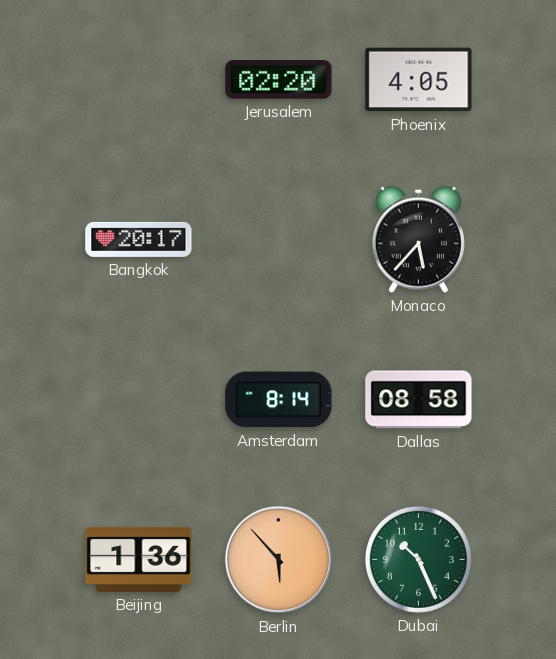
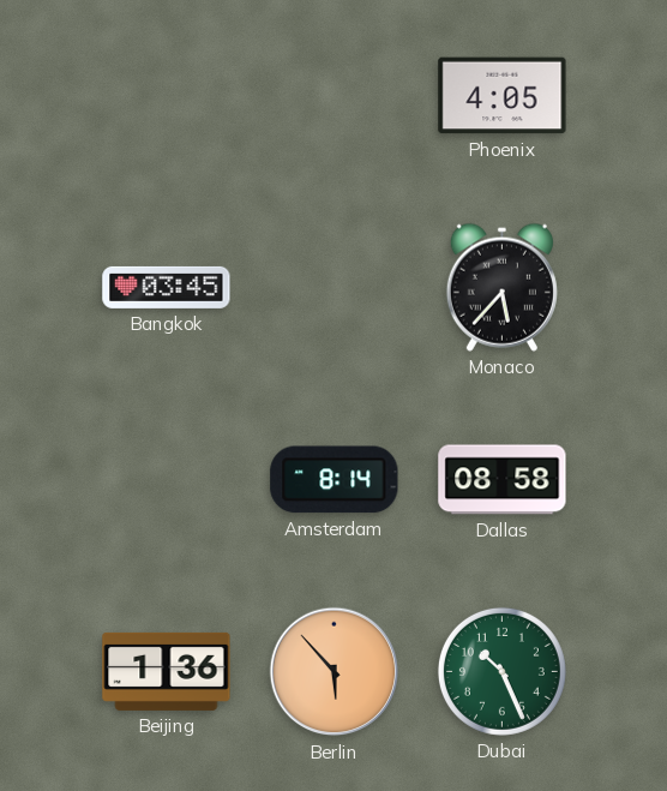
Jerusalem: 02:20 -> none (279, 80)
Bangkok: 20:17 -> 03:45 (167, 287)
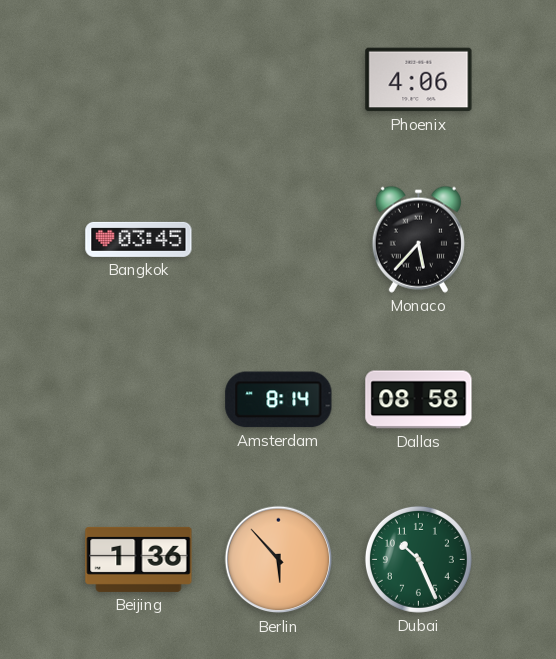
Phoenix: 4:05 -> 4:06 (419, 80)
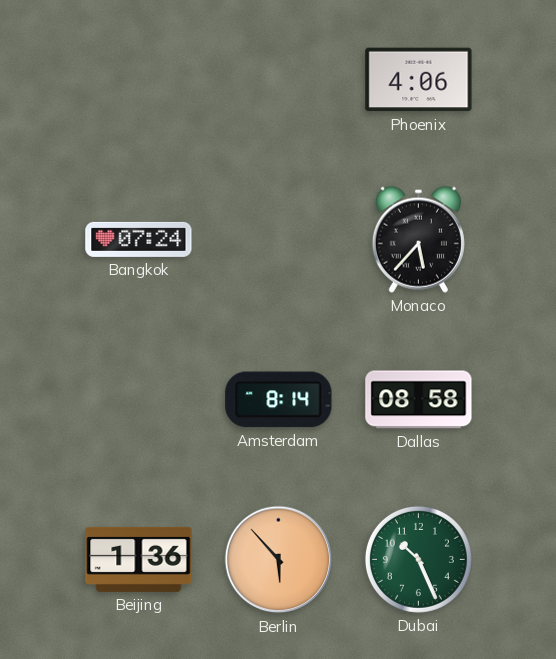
Bangkok: 03:45 -> 07:24 (139, 239)
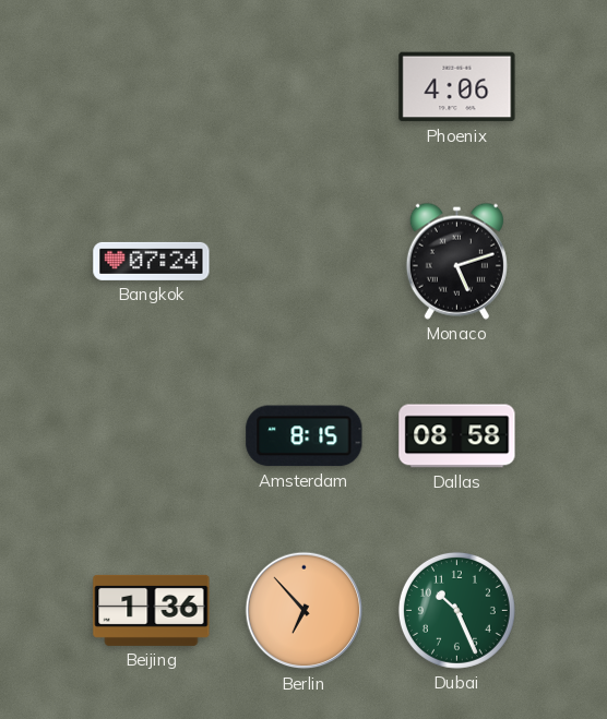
Monaco: 5:37 -> 5:12 (456, 261)
Amsterdam: 8:14 -> 8:15 (305, 436)
Berlin: 5:53 -> 6:53 (305, 611)
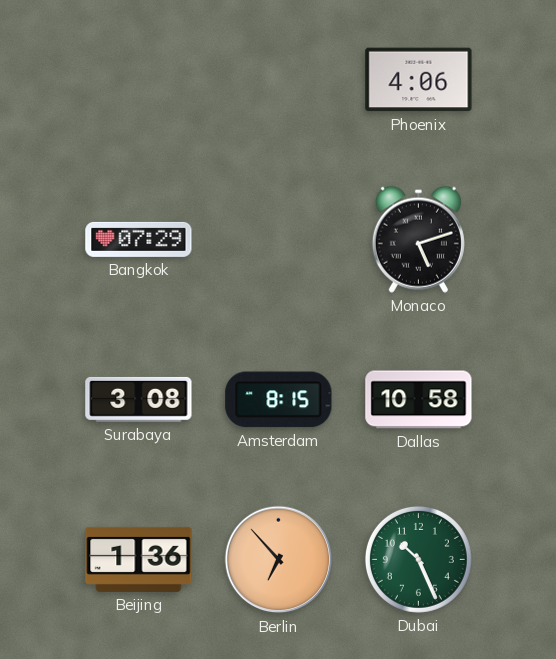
Bangkok: 07:24 -> 07:29 (139, 239)
Surabaya: none -> 3:08 (139, 399)
Dallas: 08:58 -> 10:58 (419, 400)
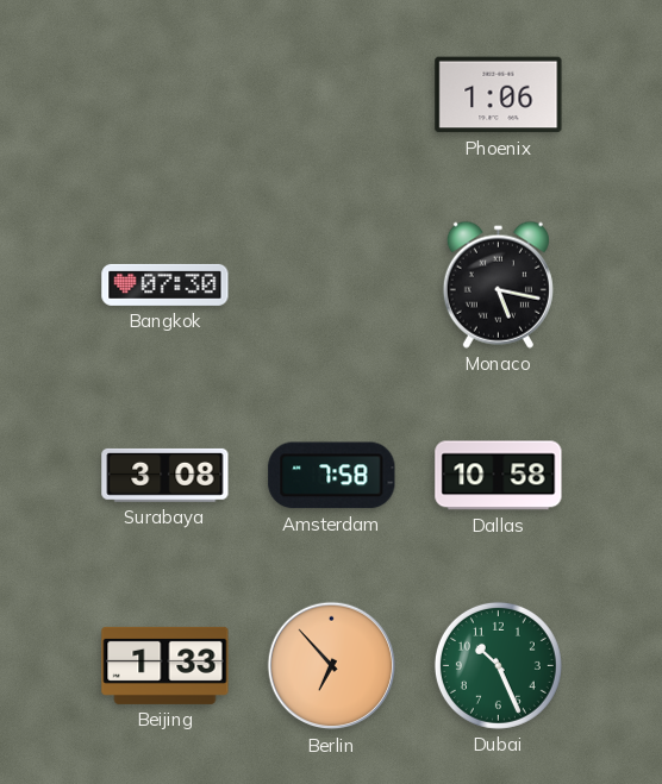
Phoenix: 4:06 -> 1:06 (499, 95)
Bangkok: 07:29 -> 07:30 (165, 284)
Monaco: 5:12 -> 5:17 (498, 284)
Amsterdam: 8:15 -> 7:58 (332, 476)
Beijing: 1:36 -> 1:33 (165, 665)
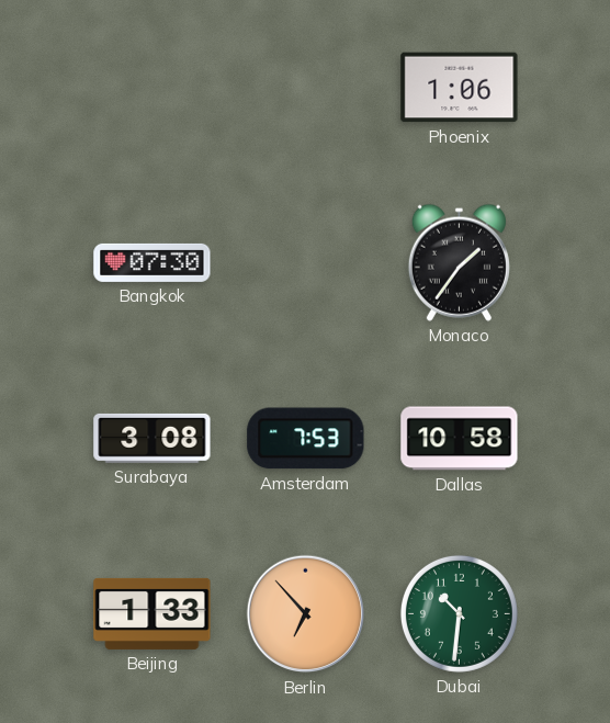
Monaco: 5:17 -> 1:36 (459, 262)
Amsterdam: 7:58 -> 7:53 (306, 439)
Dubai: 10:26 -> 10:31 (459, 613)
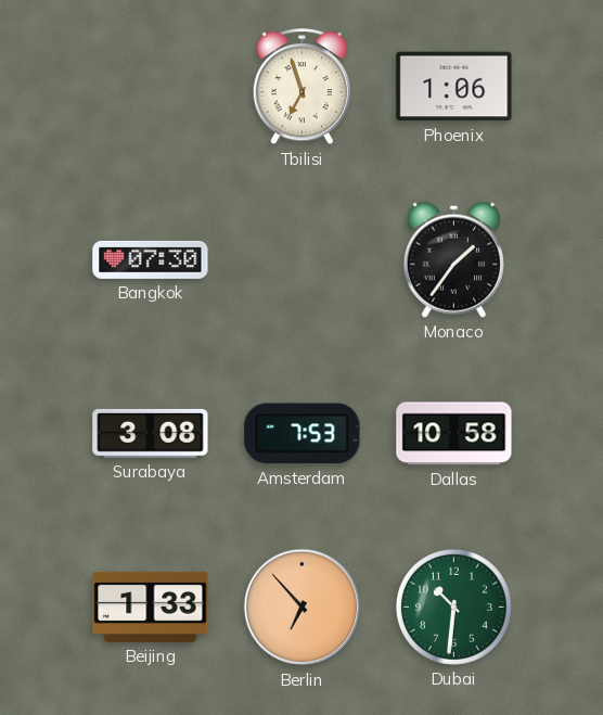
Tbilisi: none -> 6:57 (301, 87)
